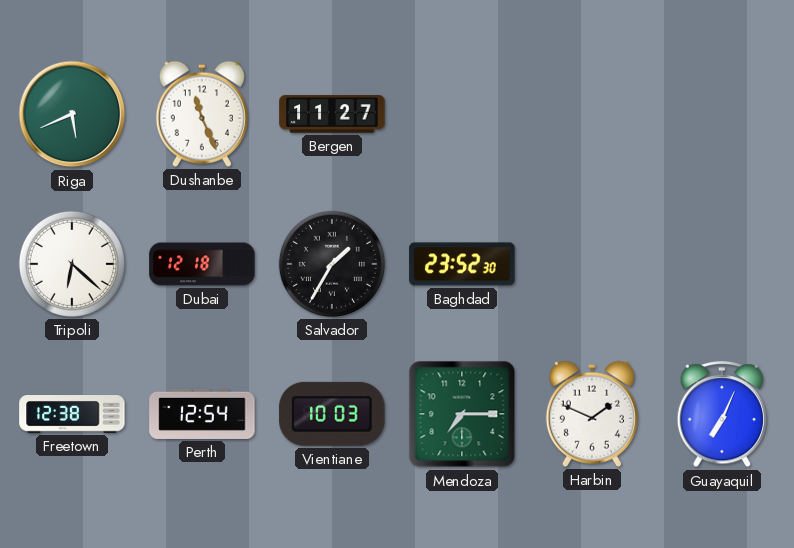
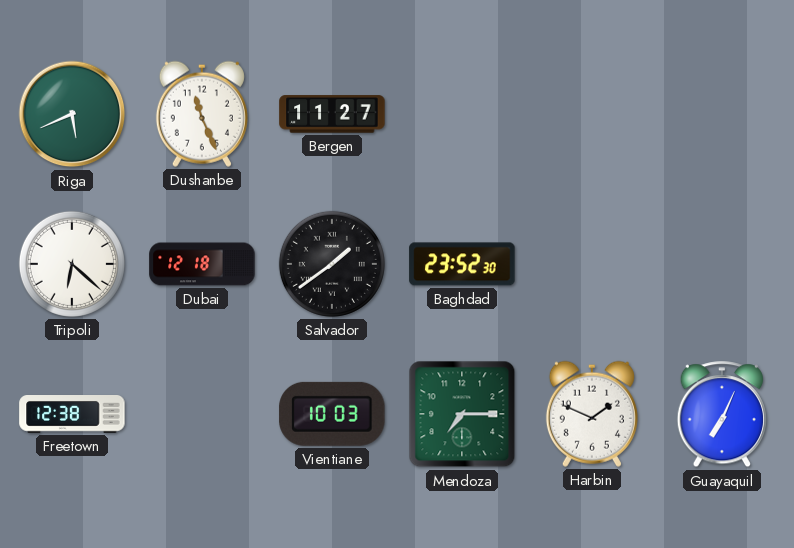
Salvador: 1:35 -> 1:39 (332, 264)
Perth: 12:54 -> none (202, 414)
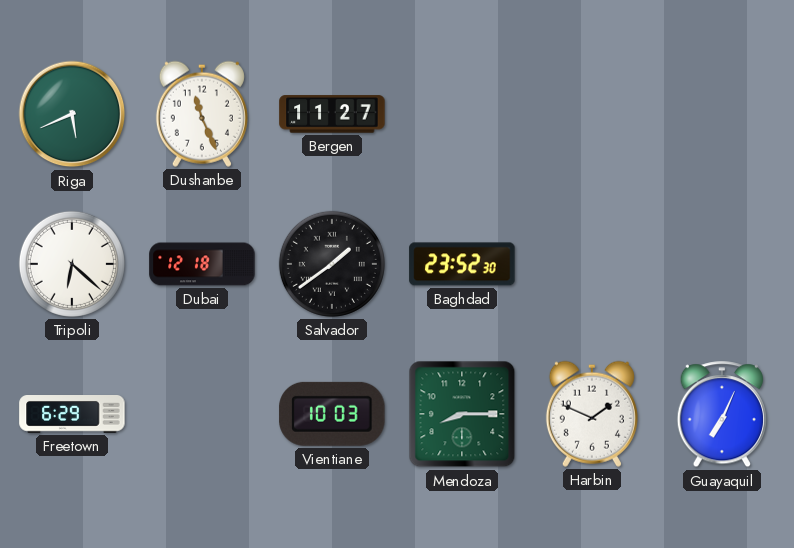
Freetown: 12:38 -> 6:29 (72, 415)
Mendoza: 7:15 -> 8:15 (462, 414)
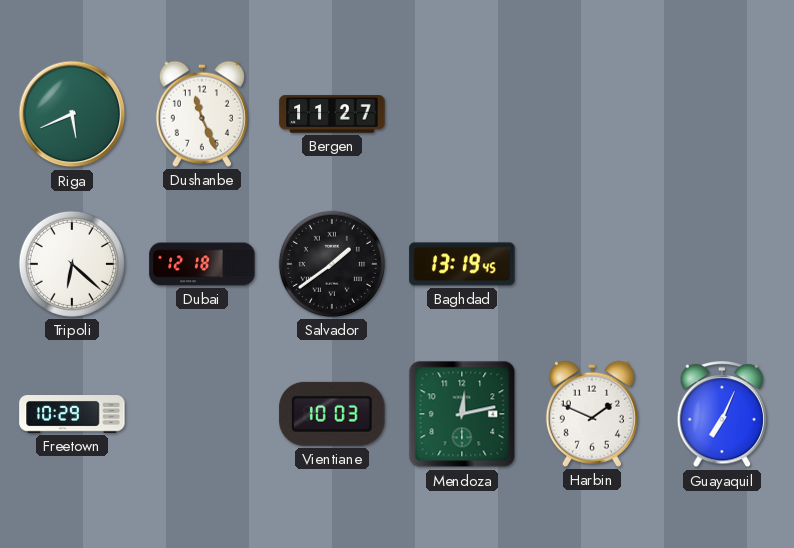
Baghdad: 23:52 -> 13:19 (462, 264)
Freetown: 6:29 -> 10:29 (72, 415)
Mendoza: 8:15 -> 12:13 (462, 414)
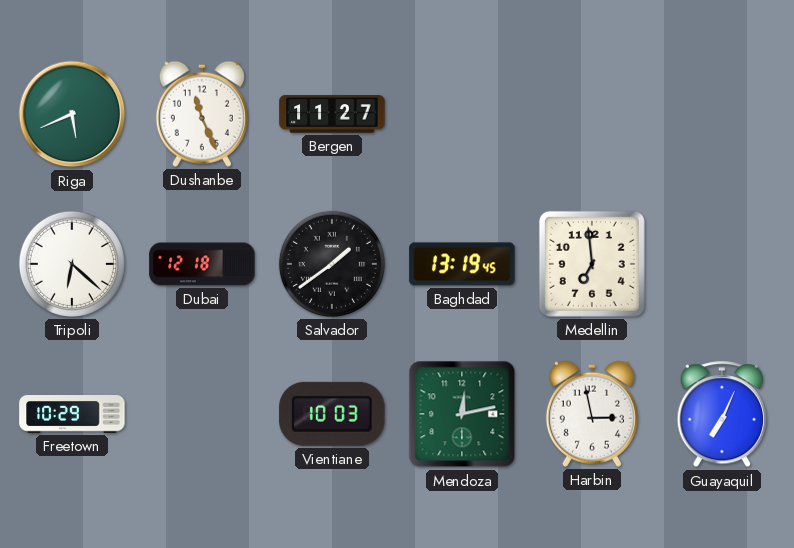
Medellin: none -> 6:59 (592, 264)
Harbin: 1:49 -> 2:58 (592, 414)
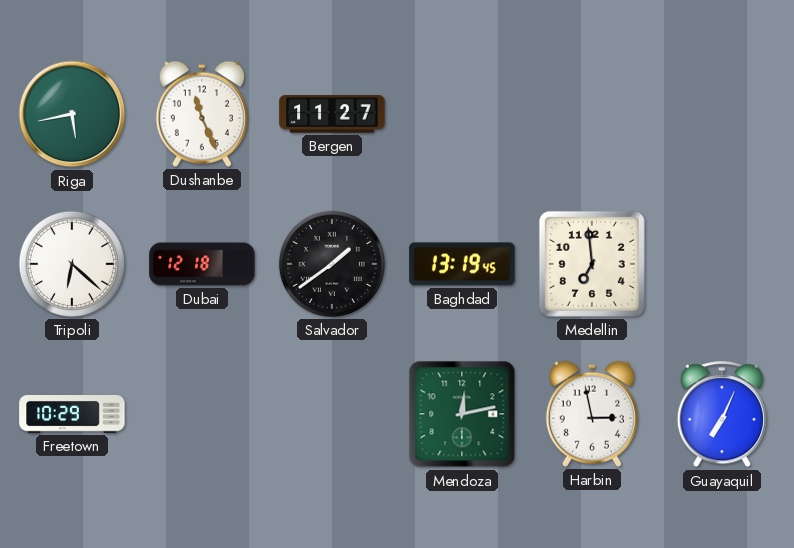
Riga: 5:41 -> 5:43 (72, 114)
Vientiane: 10:03 -> none (332, 414)
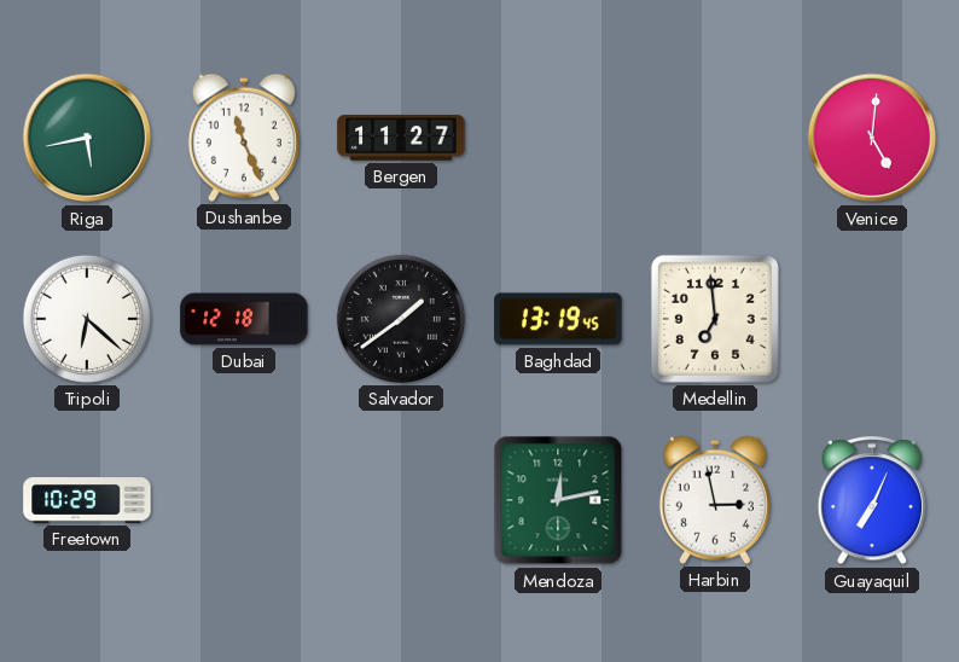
Venice: none -> 5:01 (872, 138)
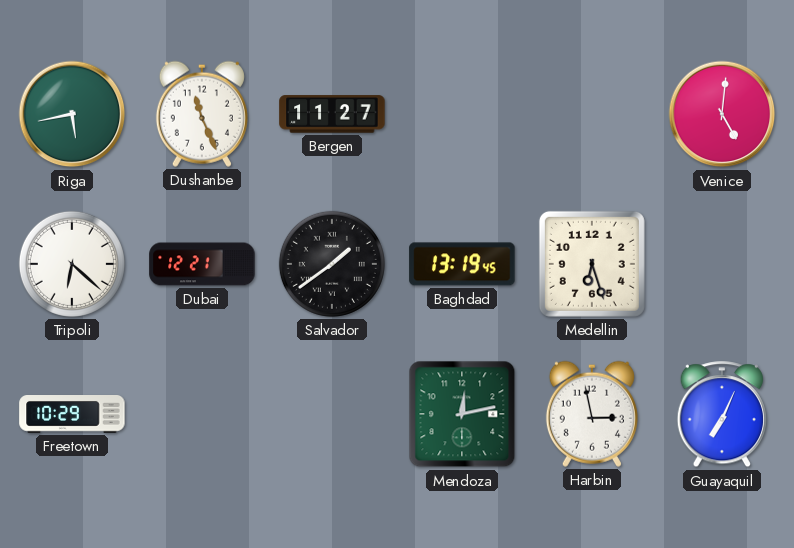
Dubai: 12:18 -> 12:21 (202, 264)
Medellin: 6:59 -> 6:27 (592, 264)
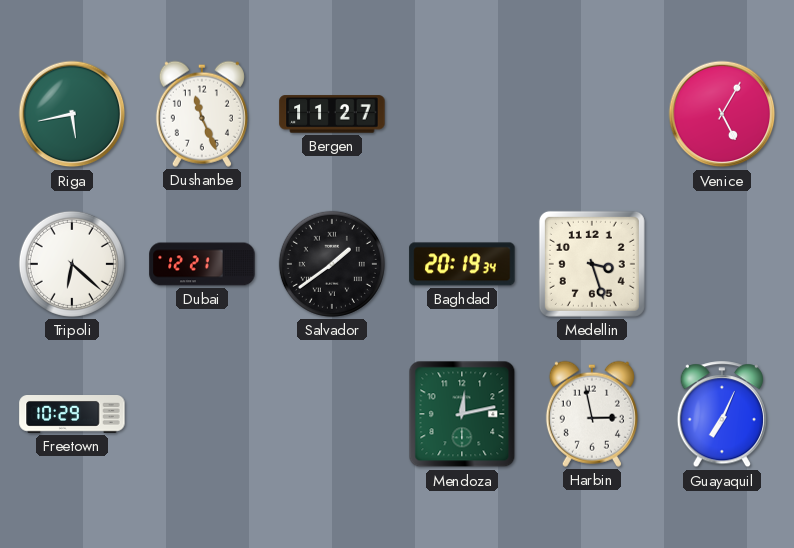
Venice: 5:01 -> 5:05 (722, 114)
Baghdad: 13:19 -> 20:19 (462, 264)
Medellin: 6:27 -> 3:27 (592, 264)
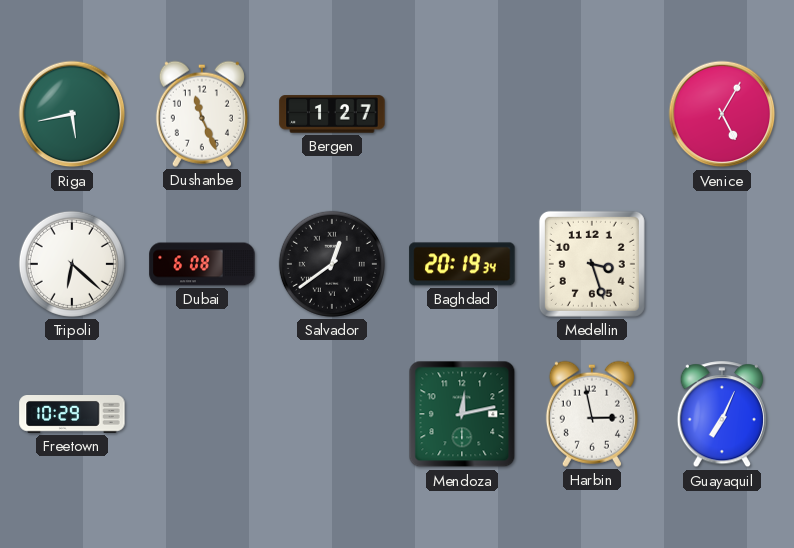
Bergen: 11:27 -> 1:27 (332, 114)
Dubai: 12:21 -> 6:08 (202, 264)
Salvador: 1:39 -> 12:39 (332, 264)
